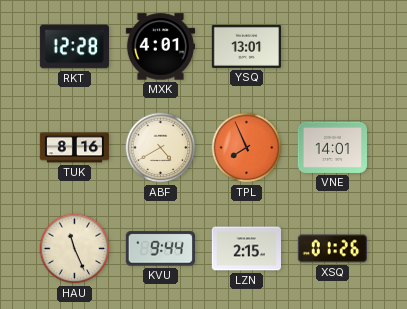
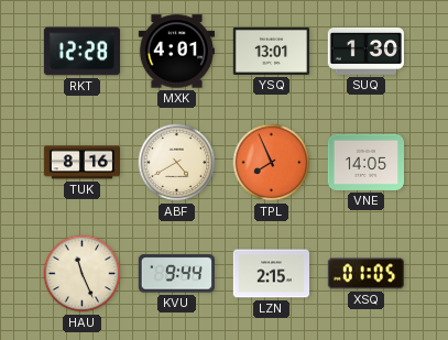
SUQ: none -> 1:30 (365, 51)
VNE: 14:01 -> 14:05 (365, 162)
XSQ: 01:26 -> 01:05 (365, 274)
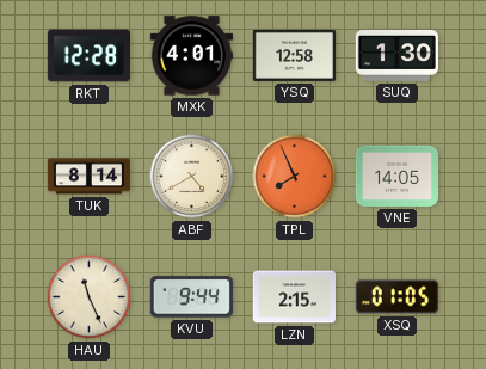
YSQ: 13:01 -> 12:58 (294, 55)
TUK: 8:16 -> 8:14 (88, 177)
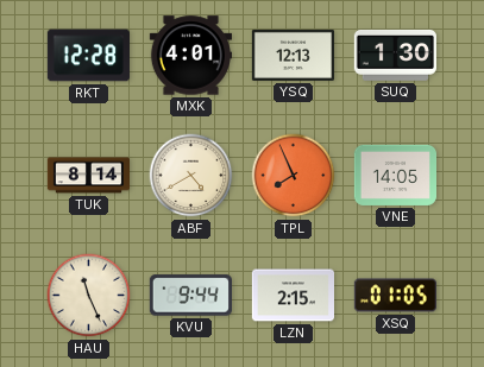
YSQ: 12:58 -> 12:13 (293, 55)
